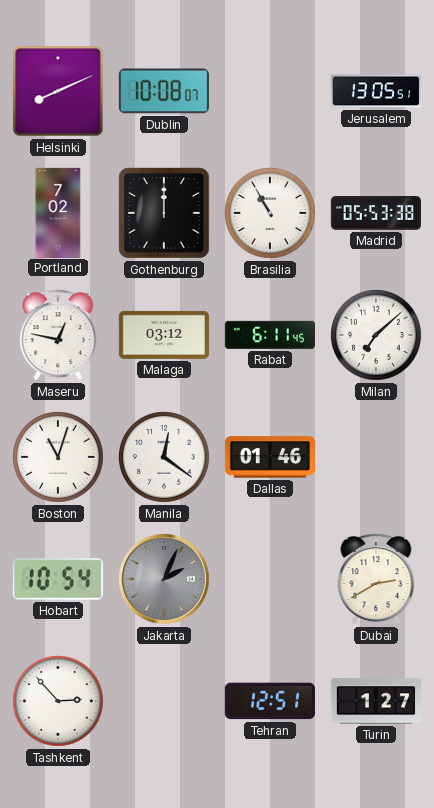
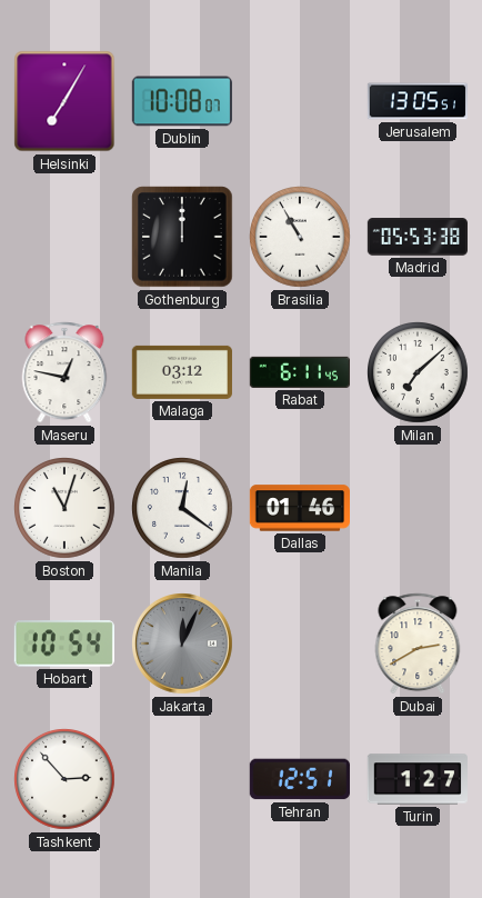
Helsinki: 8:11 -> 7:05 (64, 101)
Portland: 7:02 -> none (58, 212)
Jakarta: 2:04 -> 12:04 (183, 645)
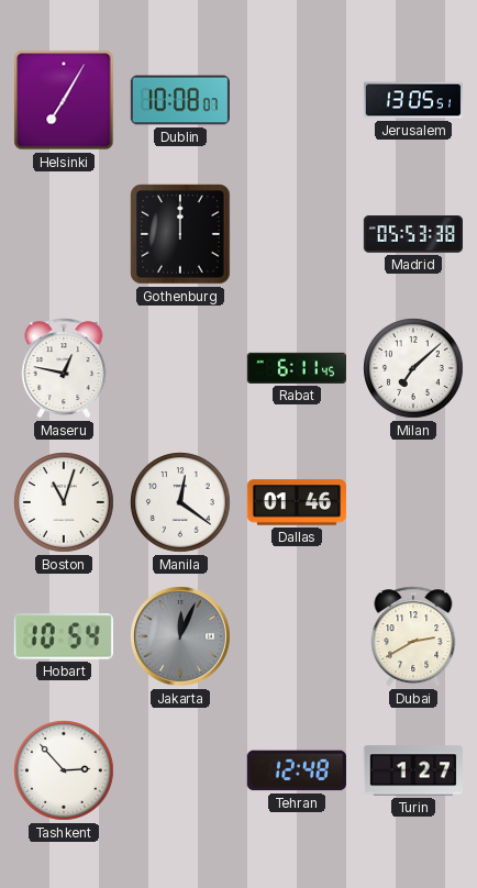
Brasilia: 10:55 -> none (300, 237)
Malaga: 03:12 -> none (182, 372)
Tehran: 12:51 -> 12:48 (297, 770)
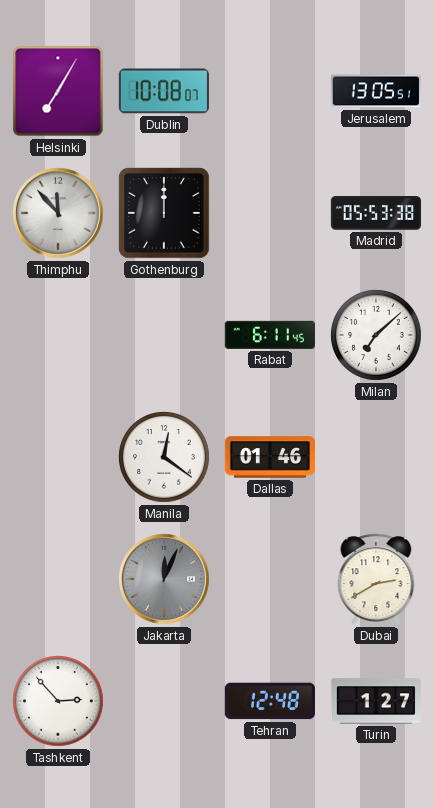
Thimphu: none -> 11:53 (59, 214)
Maseru: 12:47 -> none (64, 368)
Boston: 11:03 -> none (64, 502)
Hobart: 10:54 -> none (64, 636)
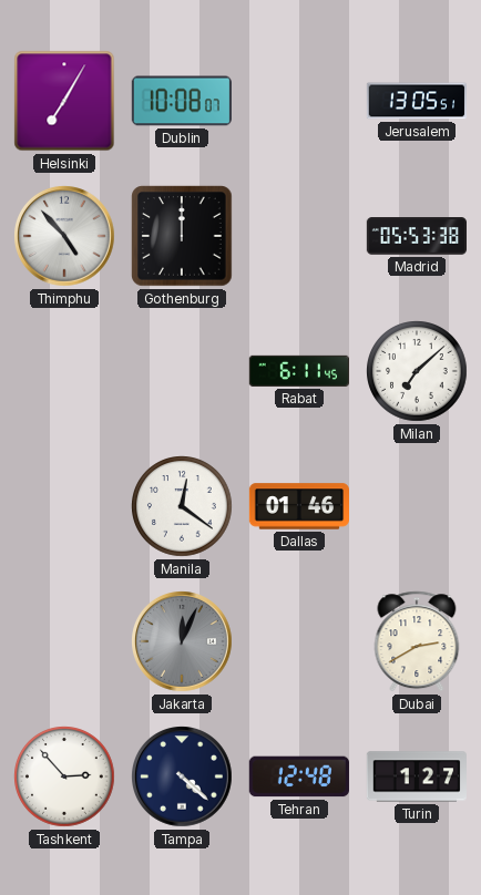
Thimphu: 11:53 -> 4:53 (65, 237)
Tampa: none -> 4:22 (183, 778)
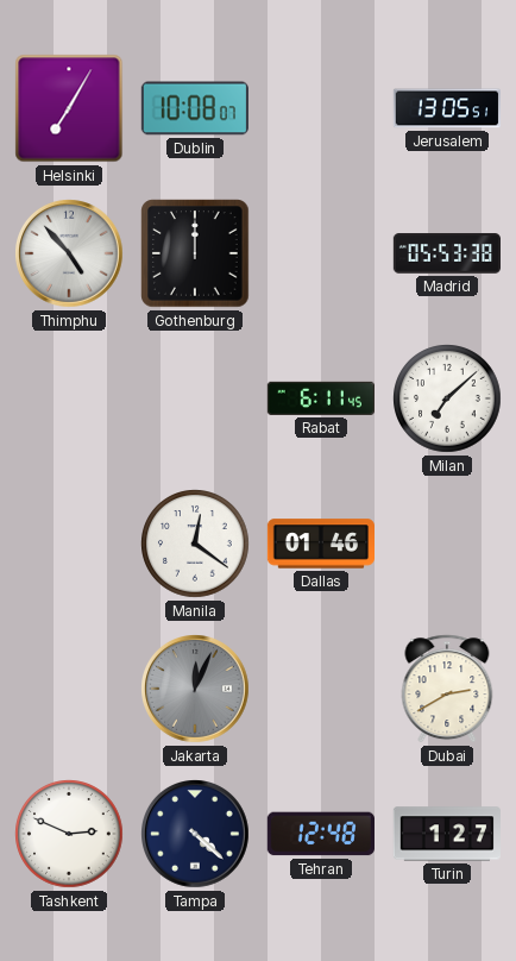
Tashkent: 2:53 -> 2:49 (69, 834)
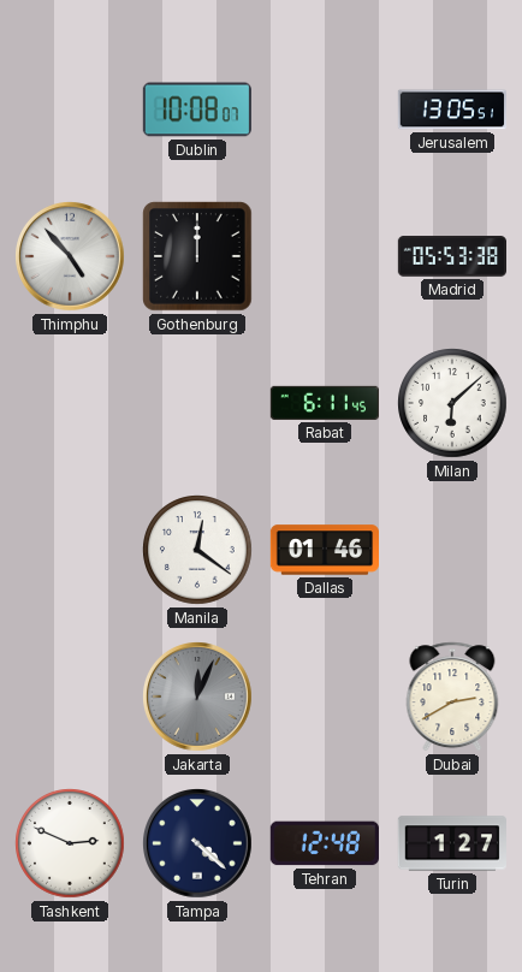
Helsinki: 7:05 -> none (69, 108)
Milan: 7:08 -> 6:08 (452, 403)
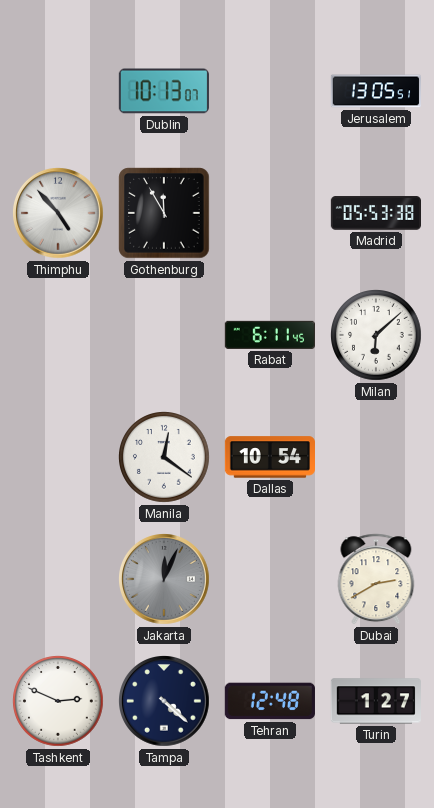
Dublin: 10:08 -> 10:13 (164, 91)
Gothenburg: 12:00 -> 11:55 (164, 213)
Dallas: 01:46 -> 10:54 (269, 457)
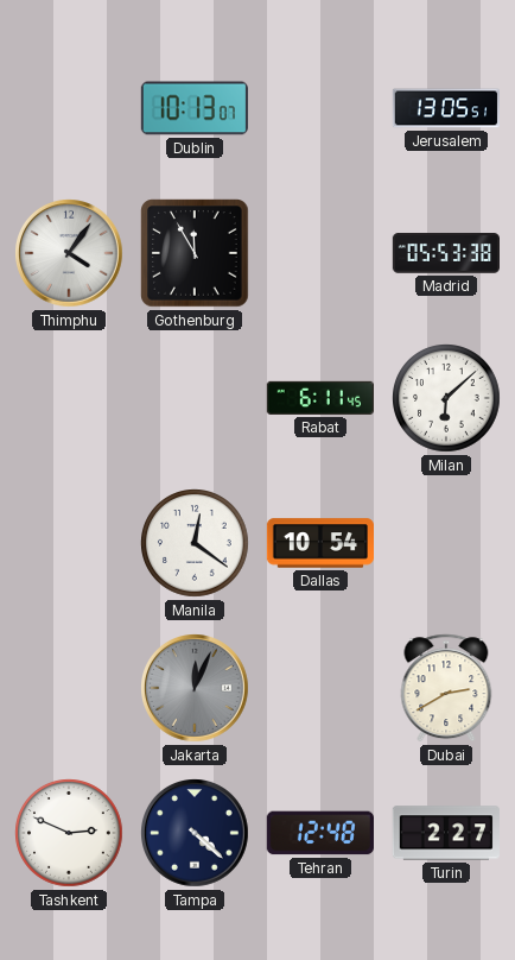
Thimphu: 4:53 -> 4:06 (70, 254)
Turin: 1:27 -> 2:27 (446, 833)
